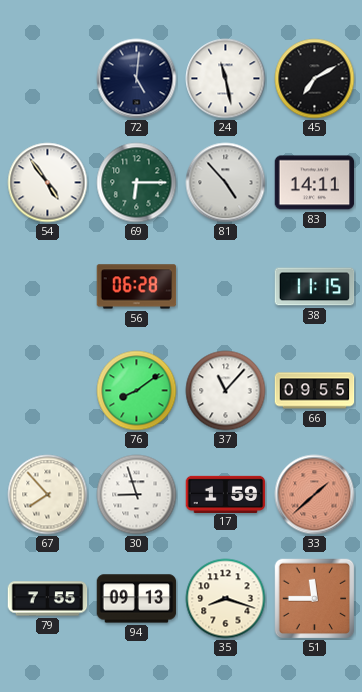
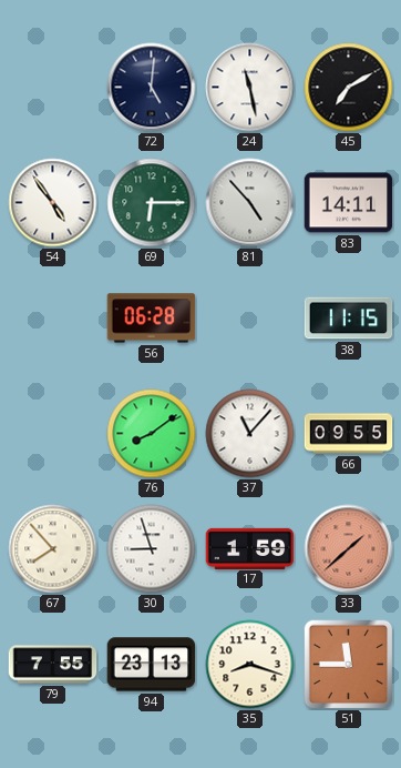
94: 09:13 -> 23:13 (152, 665)
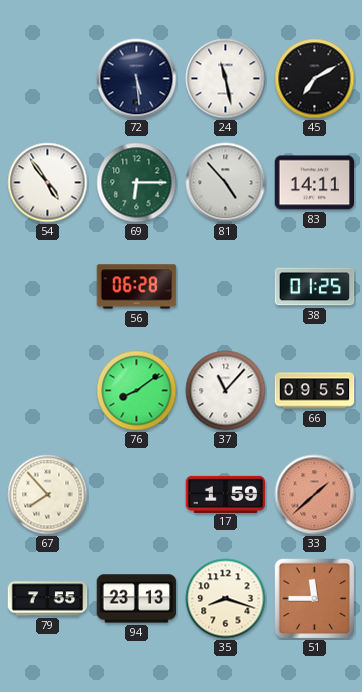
72: 5:01 -> 5:29 (137, 79)
38: 11:15 -> 01:25 (315, 287)
30: 8:57 -> none (152, 549)
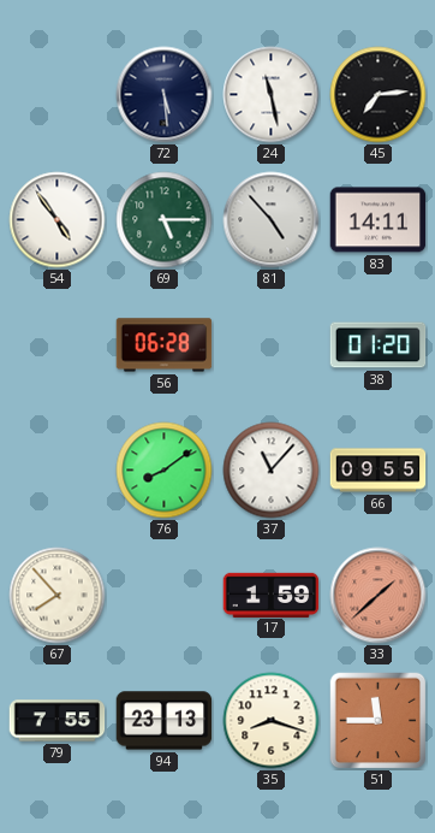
45: 7:10 -> 7:14 (379, 95)
69: 6:15 -> 5:15 (165, 220)
38: 01:25 -> 01:20 (379, 345)
